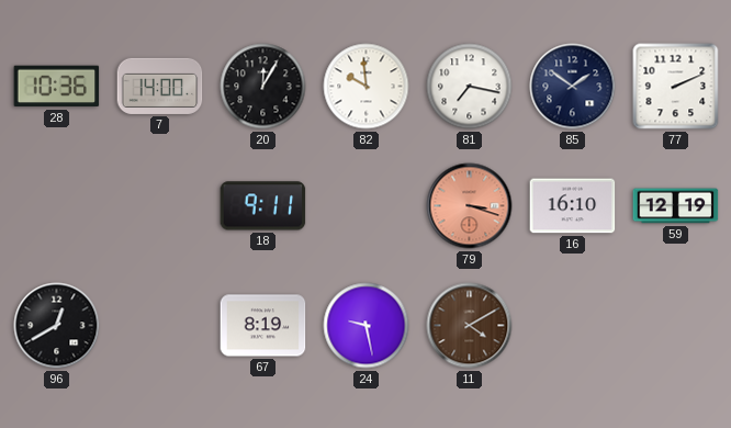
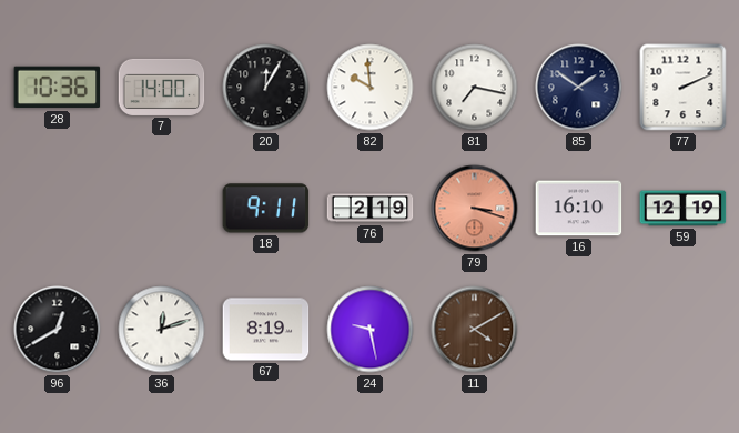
76: none -> 2:19 (371, 209)
36: none -> 12:12 (162, 330)
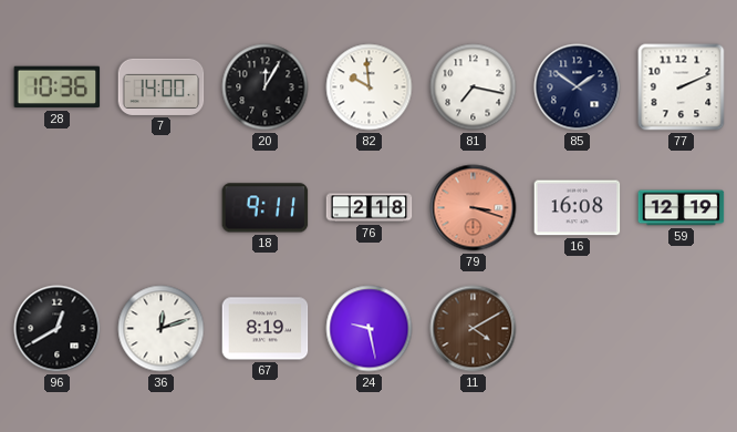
76: 2:19 -> 2:18 (370, 208)
16: 16:10 -> 16:08 (578, 208)
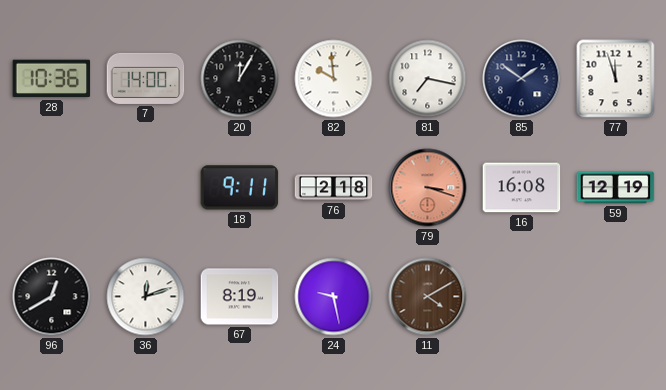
77: 2:11 -> 11:57 (616, 79)
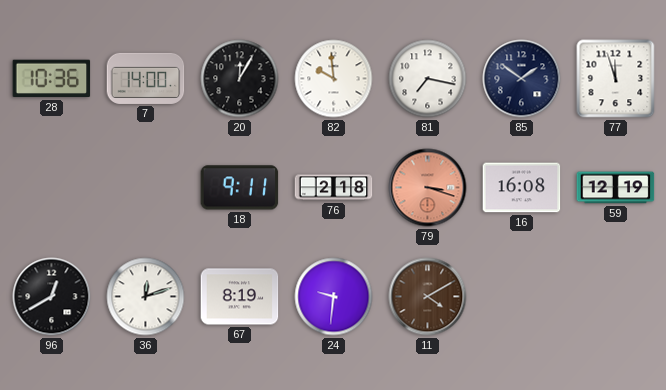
24: 9:28 -> 9:31 (334, 297)
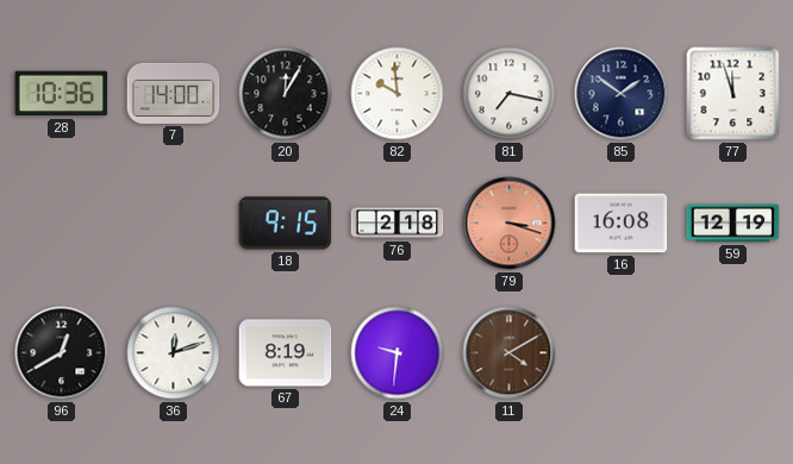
18: 9:11 -> 9:15 (286, 224)
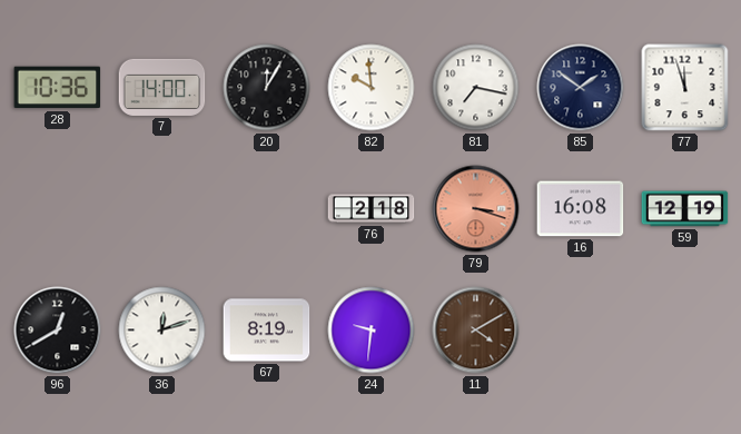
18: 9:15 -> none (286, 224)
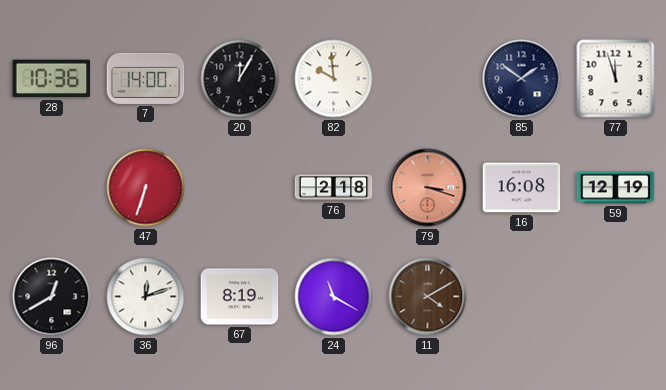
81: 7:17 -> none (476, 88)
47: none -> 6:33 (146, 188)
24: 9:31 -> 11:20 (334, 297)
